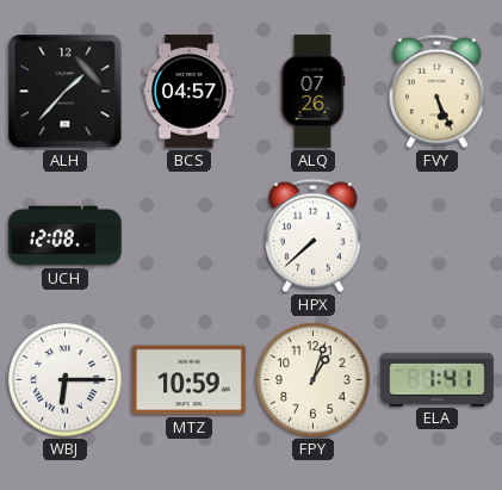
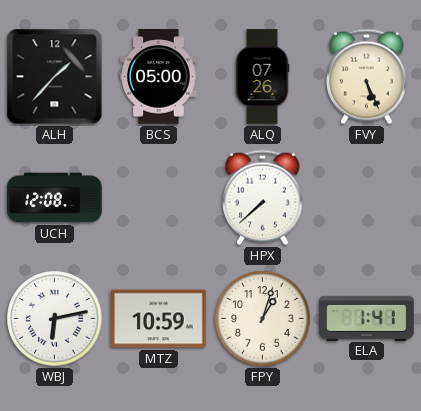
BCS: 04:57 -> 05:00 (159, 77)
WBJ: 6:15 -> 6:13 (55, 319)
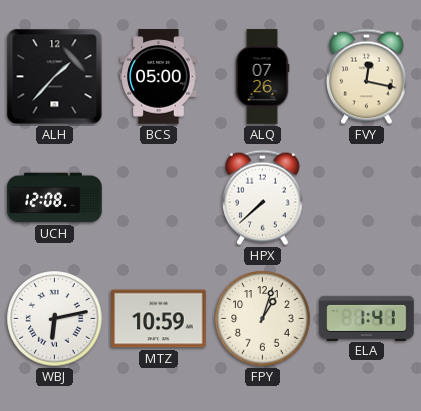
FVY: 5:26 -> 12:17 (367, 77)
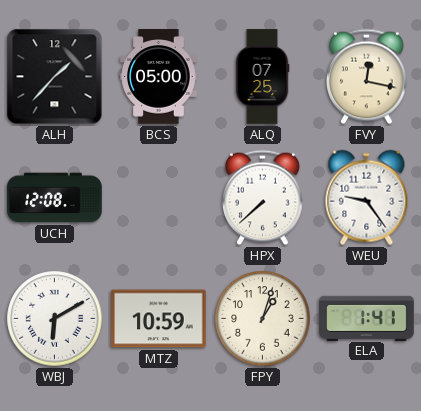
ALQ: 07:26 -> 07:25 (262, 77)
WEU: none -> 9:24 (367, 198)
WBJ: 6:13 -> 6:10 (55, 319)
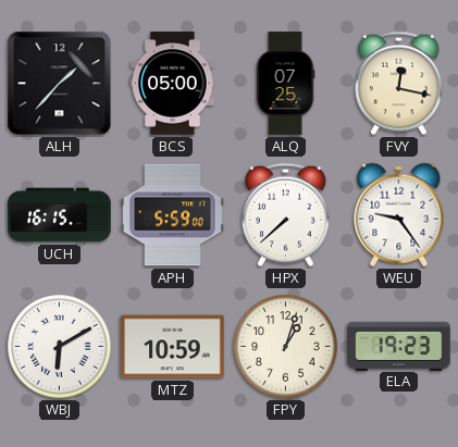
UCH: 12:08 -> 16:15 (60, 215)
APH: none -> 5:59 (173, 215)
ELA: 1:41 -> 19:23 (399, 346)
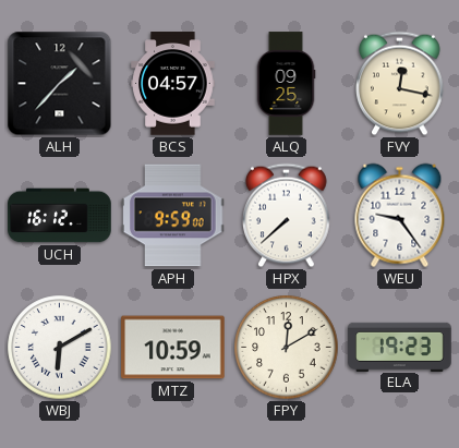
BCS: 05:00 -> 04:57 (173, 84)
ALQ: 07:25 -> 09:25 (286, 84)
UCH: 16:15 -> 16:12 (60, 216)
APH: 5:59 -> 9:59 (173, 216)
FPY: 1:03 -> 12:10 (287, 348)
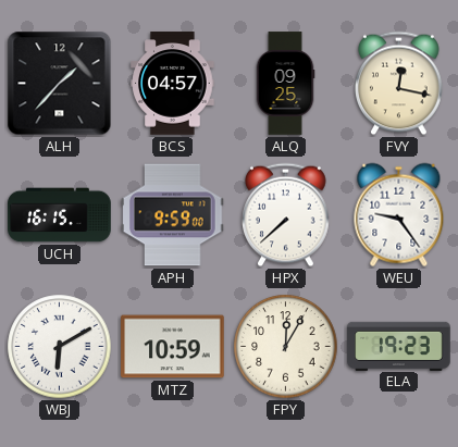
UCH: 16:12 -> 16:15 (60, 215)
FPY: 12:10 -> 12:05 (286, 347)
